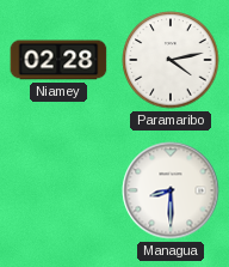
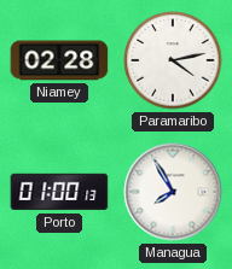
Porto: none -> 01:00 (59, 192)
Managua: 8:30 -> 7:55 (173, 192)
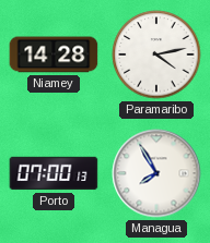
Niamey: 02:28 -> 14:28 (54, 54)
Porto: 01:00 -> 07:00 (54, 173)
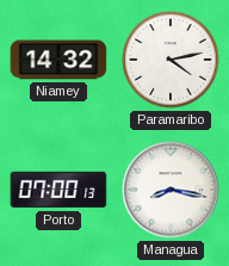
Niamey: 14:28 -> 14:32 (58, 60)
Managua: 7:55 -> 8:17 (171, 190)
